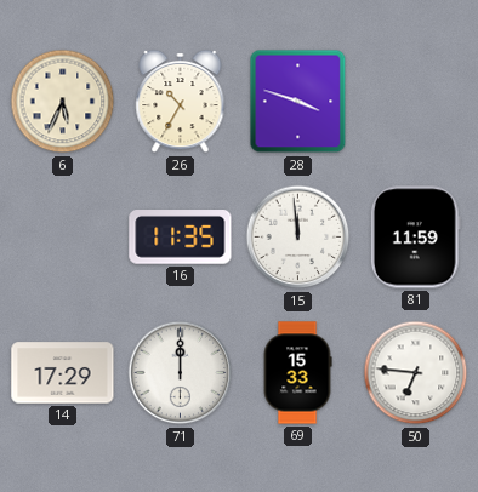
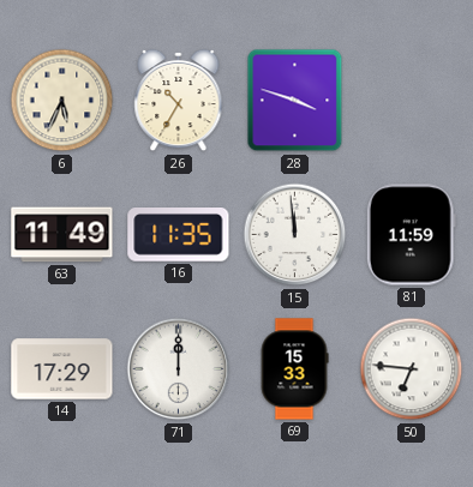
63: none -> 11:49 (62, 235)
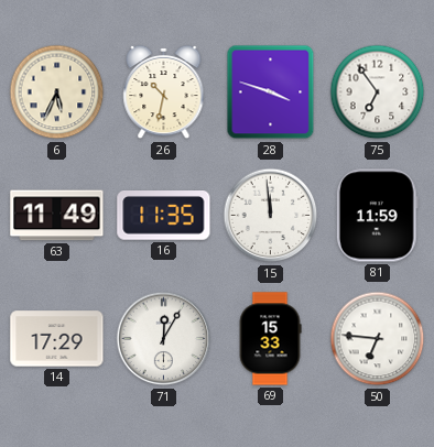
26: 10:35 -> 10:32 (164, 92)
75: none -> 6:54 (378, 92)
71: 12:00 -> 12:05 (164, 339)
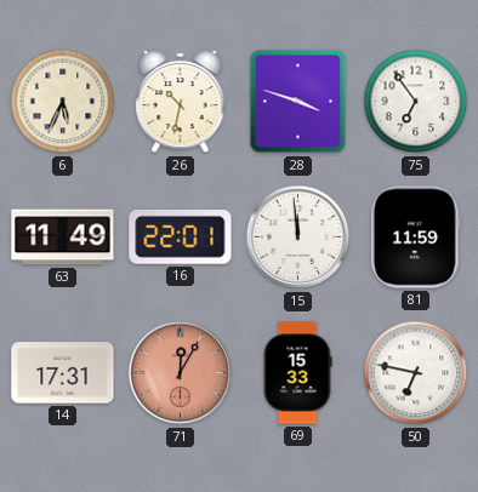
16: 11:35 -> 22:01 (181, 238)
14: 17:29 -> 17:31 (63, 373)
71 dial: white -> salmon (181, 373)
50: 6:46 -> 6:47 (416, 373)
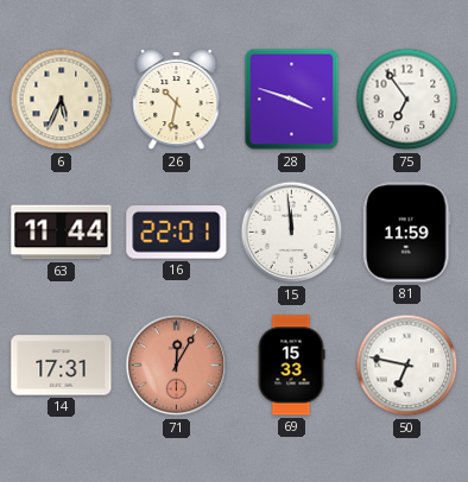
63: 11:49 -> 11:44 (62, 233)
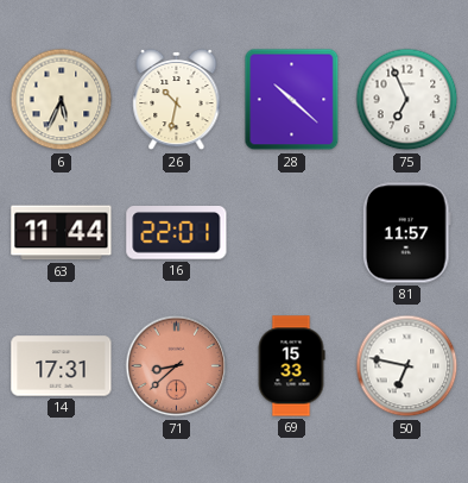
28: 3:48 -> 10:22 (292, 100)
75: 6:54 -> 6:56 (407, 100)
15: 11:59 -> none (292, 233)
81: 11:59 -> 11:57 (406, 233)
71: 12:05 -> 8:38 (177, 366)
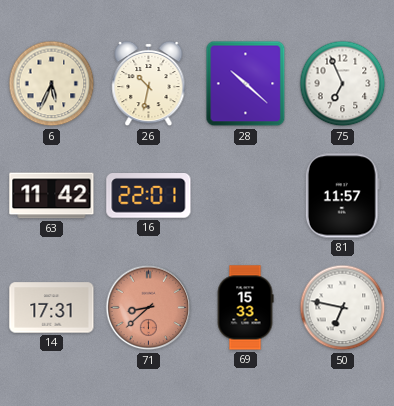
63: 11:44 -> 11:42 (52, 196)
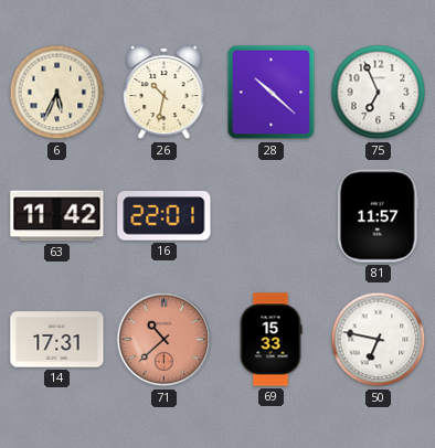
71: 8:38 -> 10:38 (165, 340)
